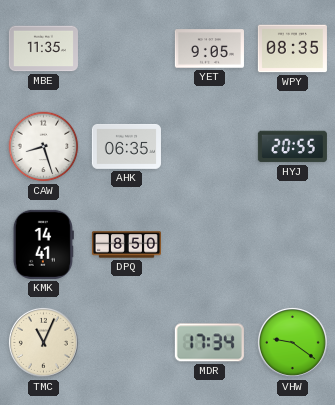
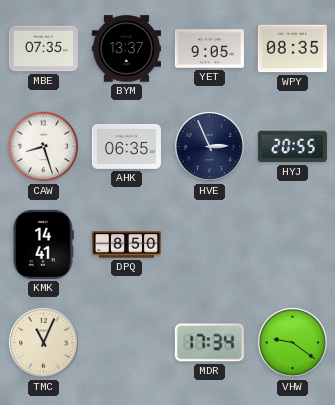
MBE: 11:35 -> 07:35 (43, 49)
BYM: none -> 13:37 (126, 49)
HVE: none -> 2:56 (209, 146)
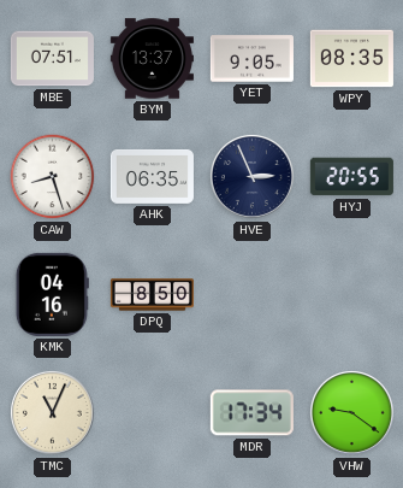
MBE: 07:35 -> 07:51 (52, 59)
KMK: 14:41 -> 04:16 (52, 294)
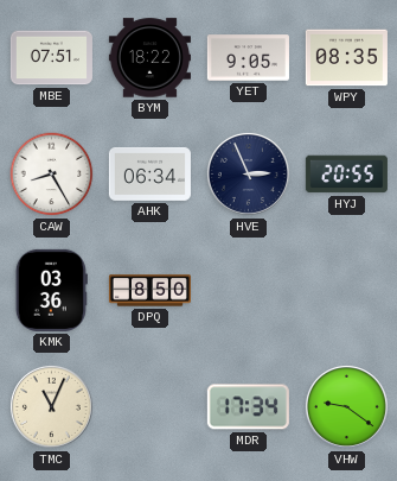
BYM: 13:37 -> 18:22 (149, 58)
CAW: 8:27 -> 8:25 (52, 175)
AHK: 06:35 -> 06:34 (149, 173)
KMK: 04:16 -> 03:36 (51, 290)
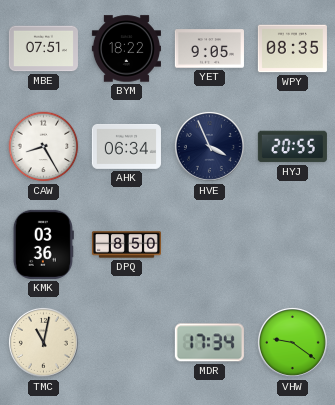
HVE: 2:56 -> 3:56 (209, 146)
TMC: 11:04 -> 11:02 (43, 342)
